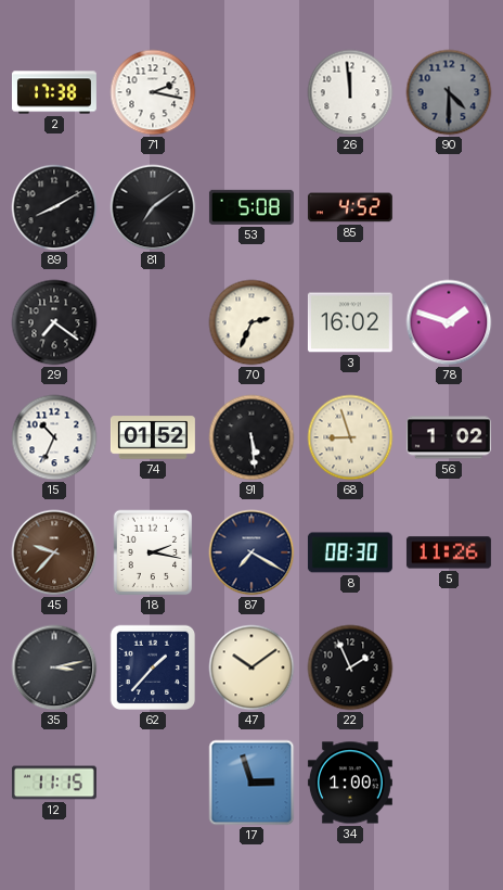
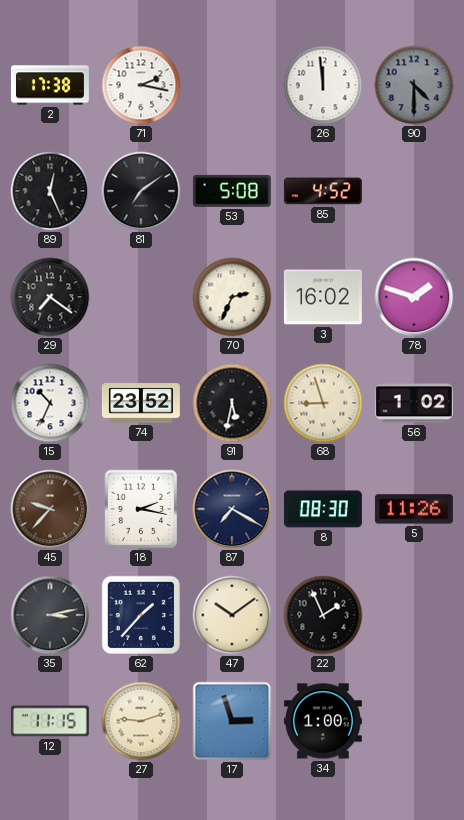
89: 8:10 -> 12:26 (50, 191)
74: 01:52 -> 23:52 (141, 403)
91: 5:29 -> 5:32 (232, 403)
27: none -> 9:12 (141, 721)
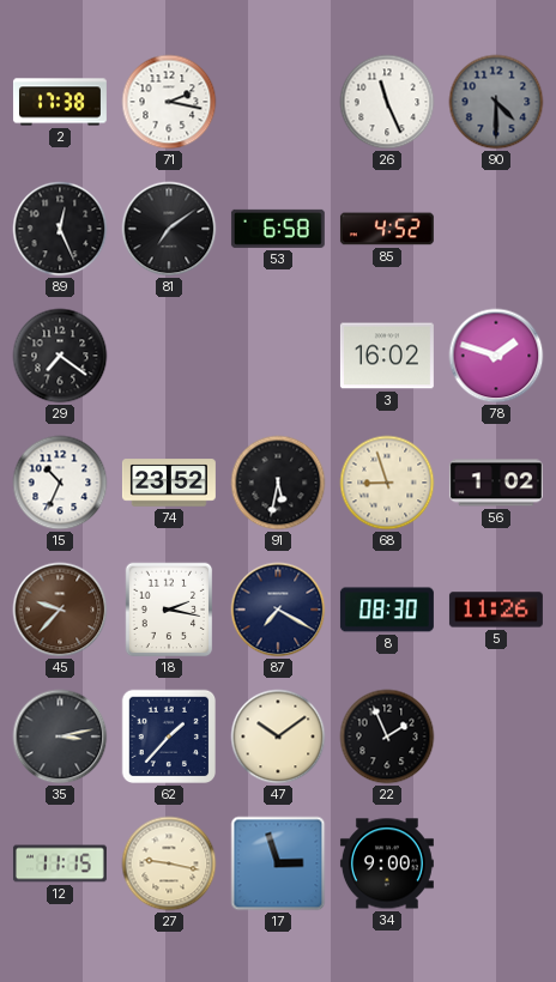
26: 11:59 -> 11:26 (387, 102)
53: 5:08 -> 6:58 (278, 229)
70: 2:34 -> none (232, 297)
27: 9:12 -> 9:17 (169, 863)
34: 1:00 -> 9:00 (387, 863)
